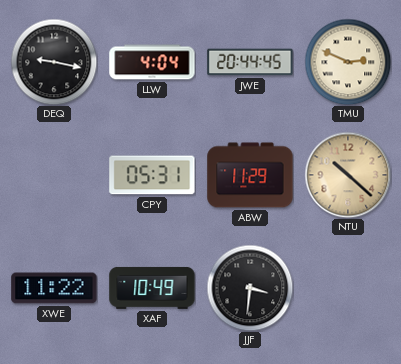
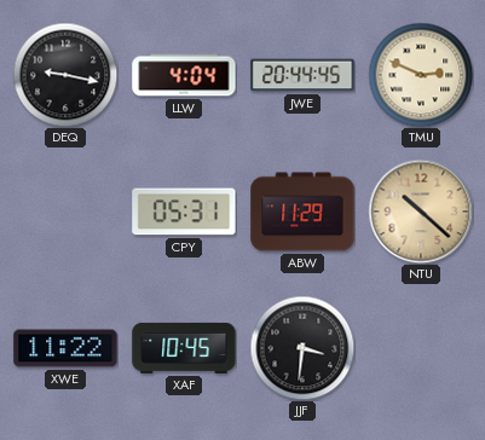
XAF: 10:49 -> 10:45 (184, 348)
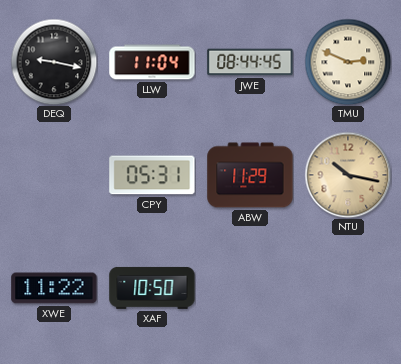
LLW: 4:04 -> 11:04 (152, 62)
JWE: 20:44 -> 08:44 (250, 62)
NTU: 10:22 -> 10:17 (348, 175)
XAF: 10:45 -> 10:50 (152, 288)
JJF: 3:31 -> none (302, 348)
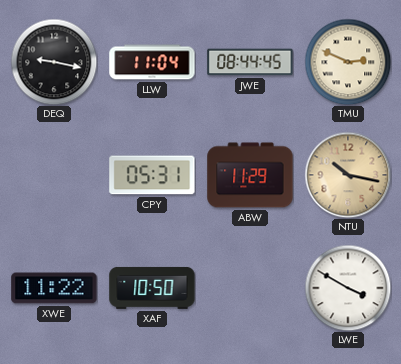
LWE: none -> 3:50 (348, 288)
